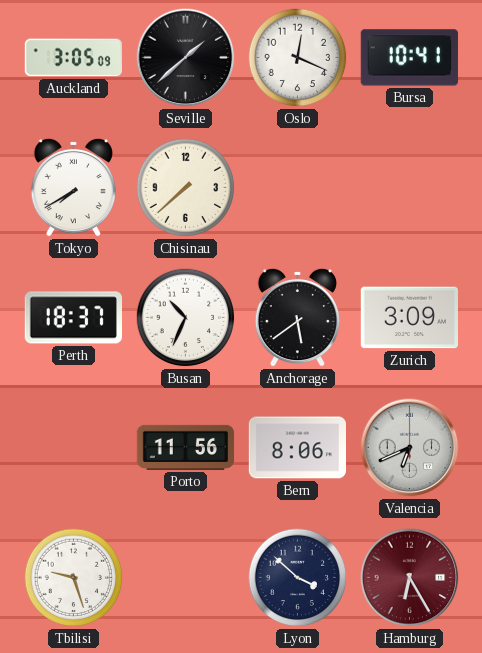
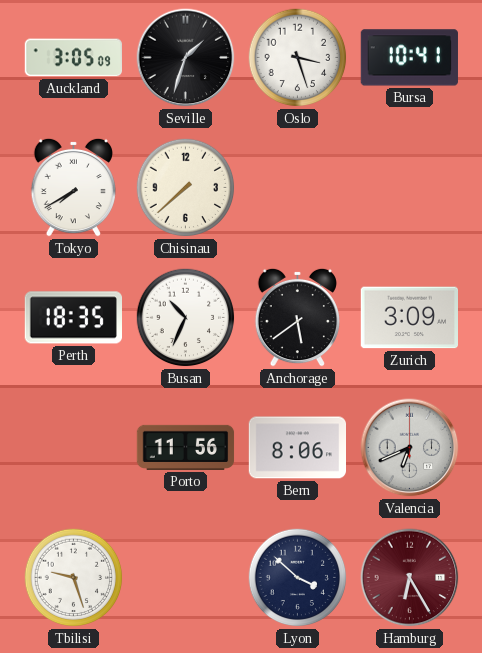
Seville: 1:38 -> 1:33 (186, 58)
Oslo: 12:19 -> 3:27 (298, 58)
Perth: 18:37 -> 18:35 (73, 318)
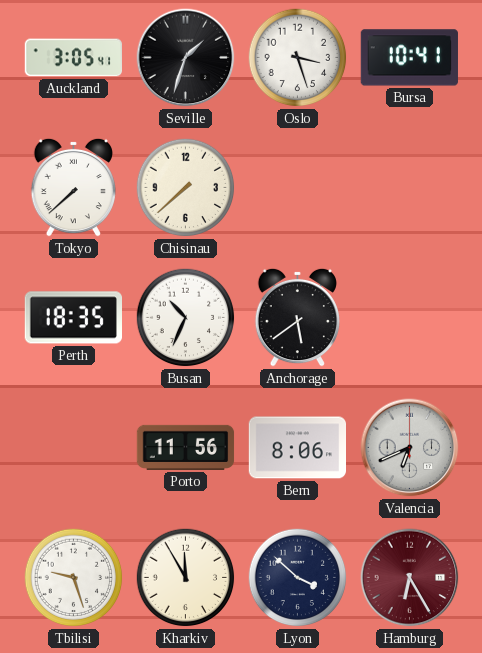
Auckland: 3:05:09 -> 3:05:41 (73, 58)
Tokyo: 7:40 -> 7:38 (73, 187)
Zurich: 3:09 -> none (409, 318)
Kharkiv: none -> 11:55 (186, 578)
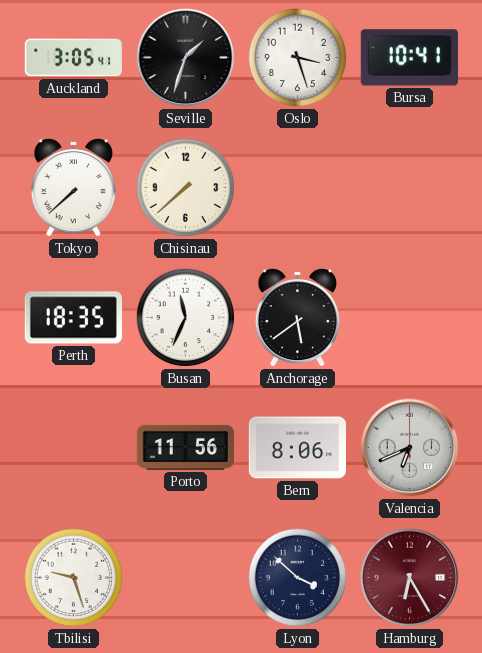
Busan: 10:34 -> 11:34 (186, 318)
Kharkiv: 11:55 -> none (186, 578)
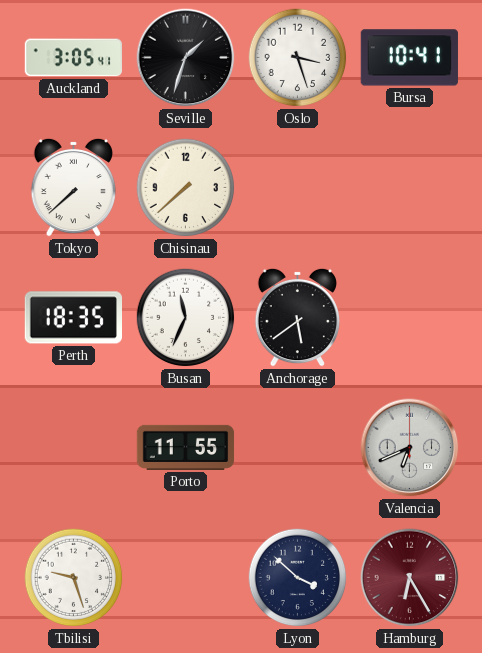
Porto: 11:56 -> 11:55 (186, 447)
Bern: 8:06 -> none (297, 448)
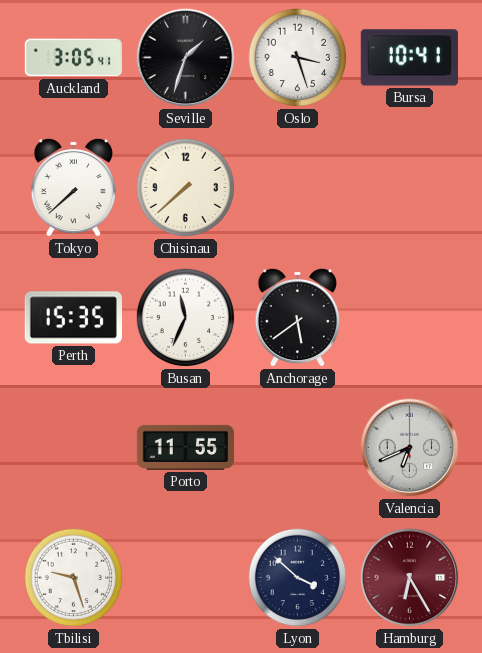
Perth: 18:35 -> 15:35 (73, 318)
